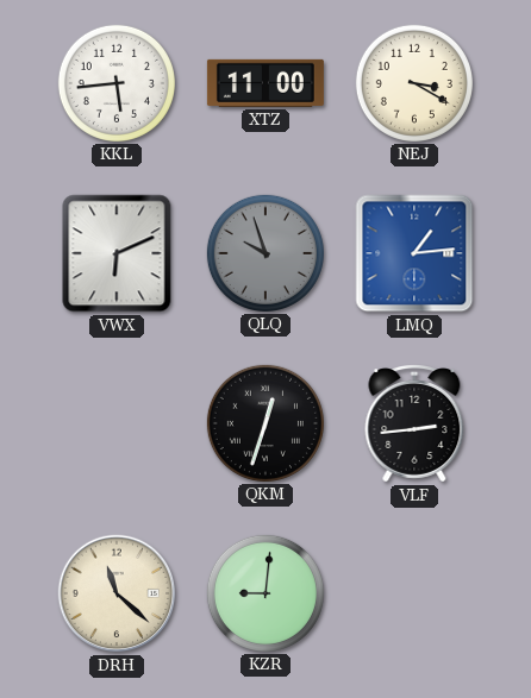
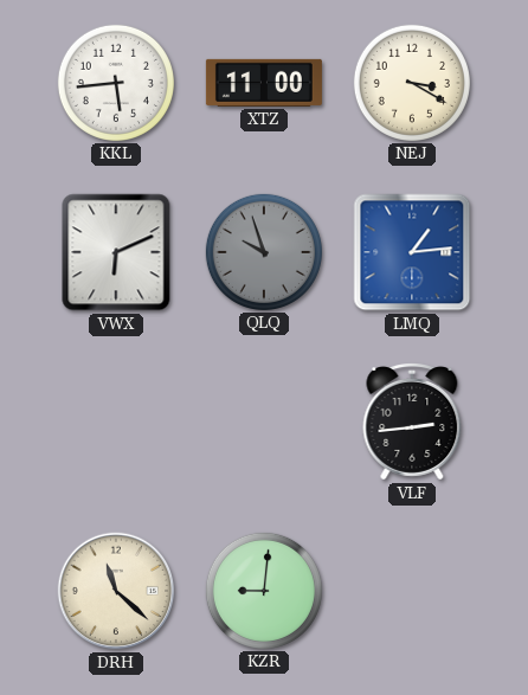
QKM: 12:33 -> none (265, 423)
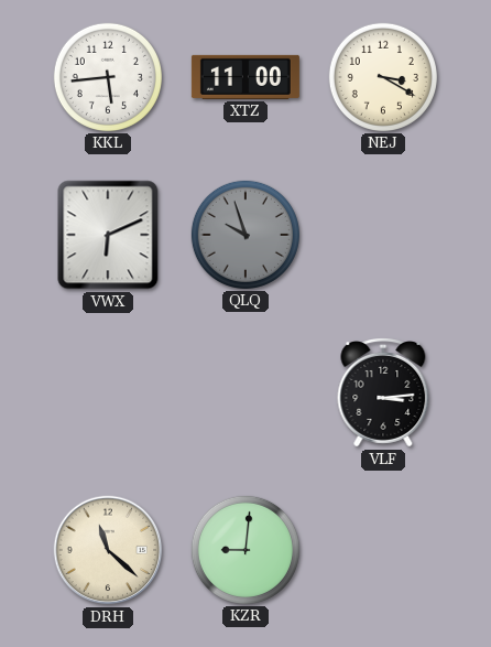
LMQ: 1:14 -> none (412, 252)
VLF: 2:44 -> 3:14 (383, 393)
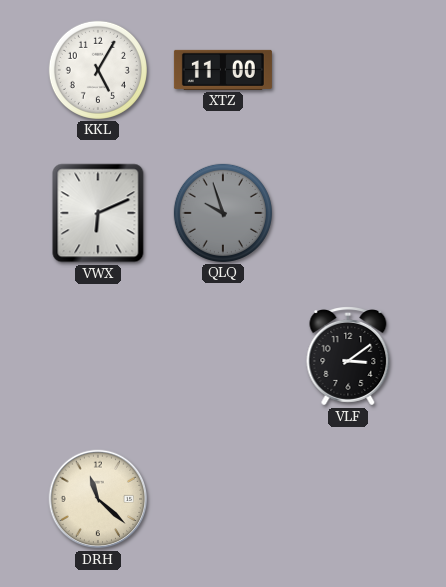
KKL: 5:44 -> 5:05 (98, 70)
NEJ: 3:20 -> none (383, 77)
VLF: 3:14 -> 3:09 (348, 357)
KZR: 9:01 -> none (245, 550)
